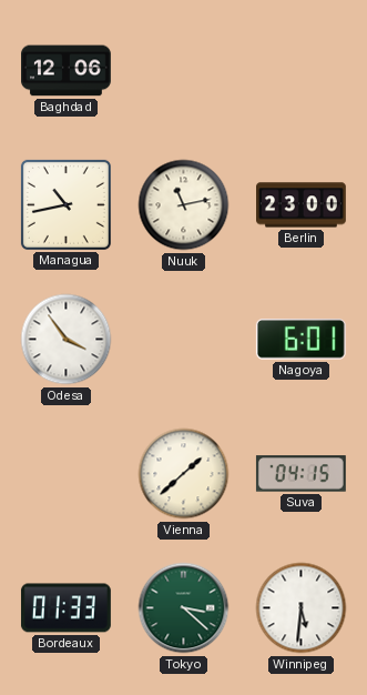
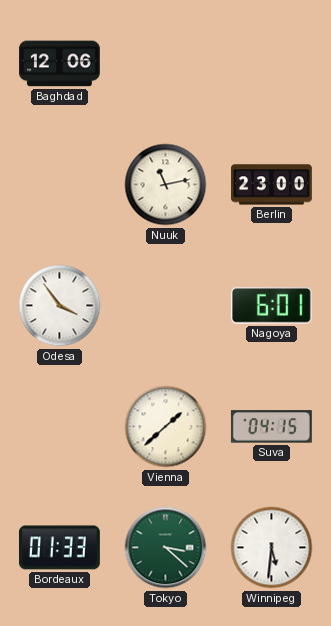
Managua: 10:43 -> none (65, 204)
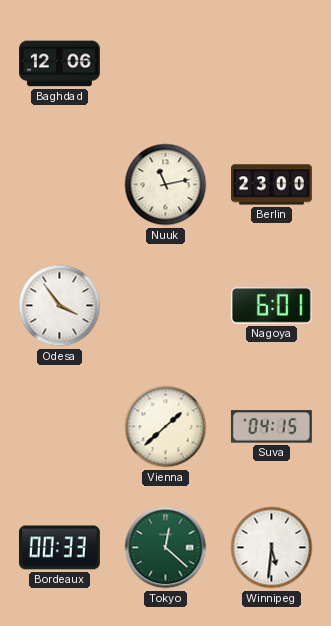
Bordeaux: 01:33 -> 00:33 (59, 548)
Tokyo: 3:22 -> 12:22 (166, 548)
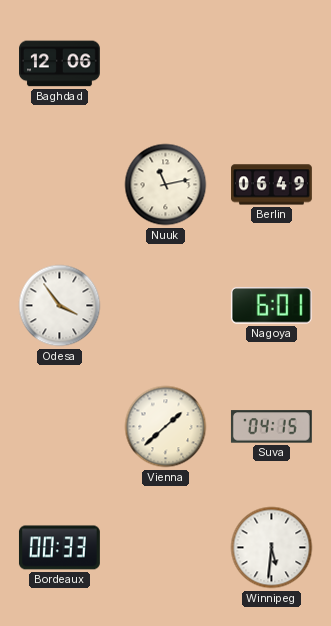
Berlin: 23:00 -> 06:49 (272, 185)
Tokyo: 12:22 -> none (166, 548)
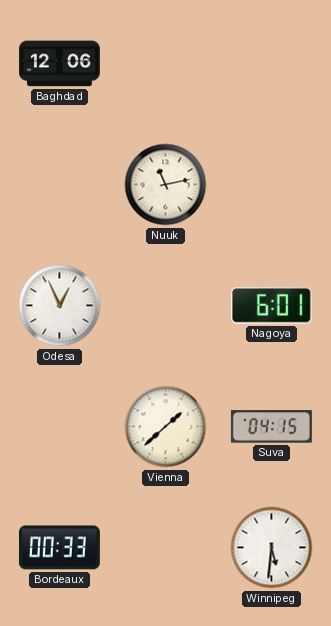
Berlin: 06:49 -> none (272, 185)
Odesa: 3:54 -> 12:56 (60, 306)
